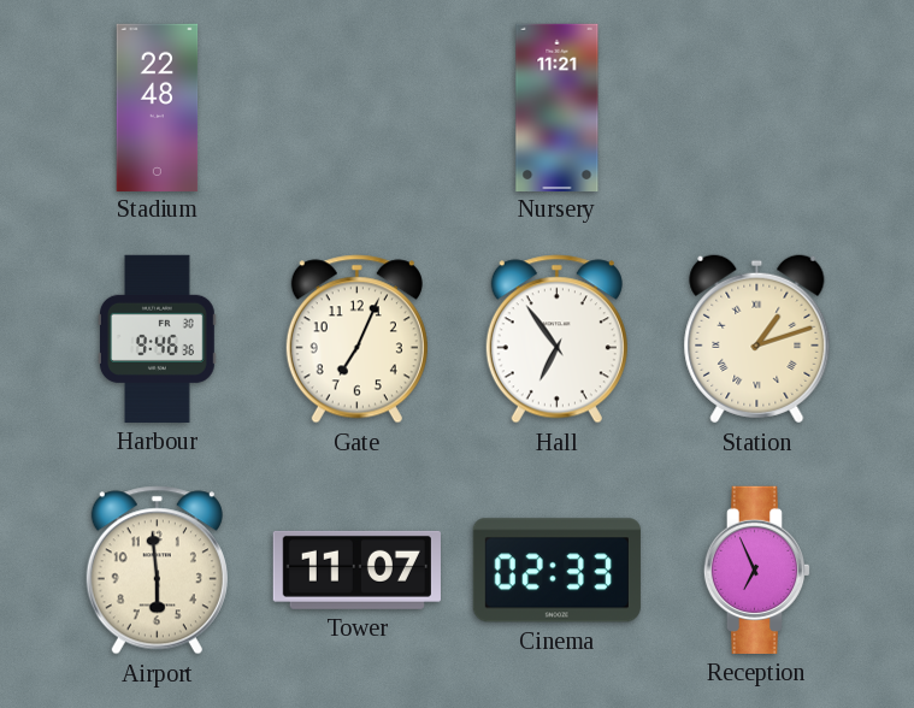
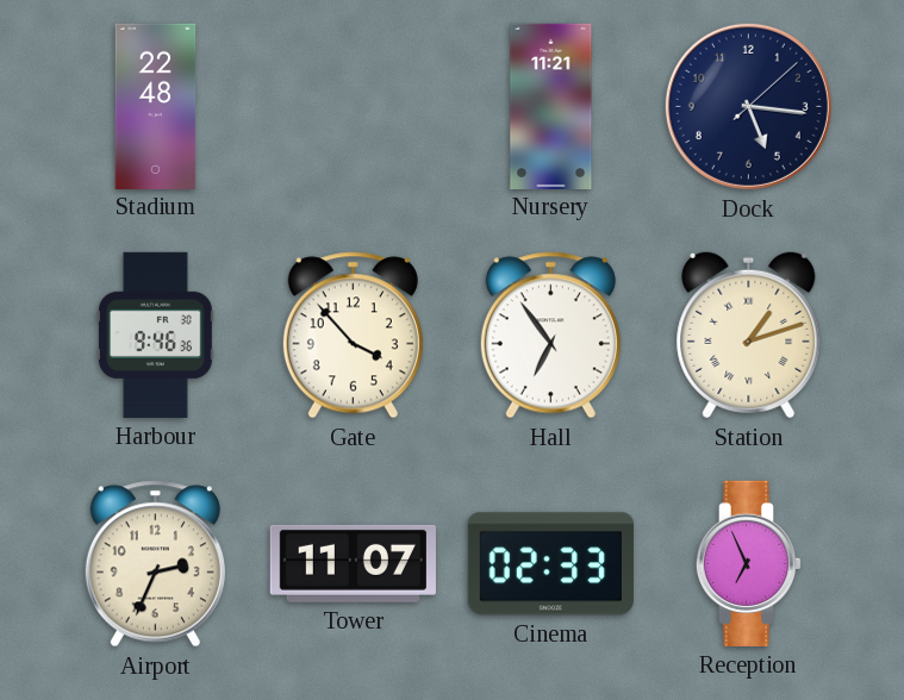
Dock: none -> 5:16 (748, 106)
Gate: 7:04 -> 3:53 (353, 336)
Airport: 5:59 -> 2:34 (155, 564)
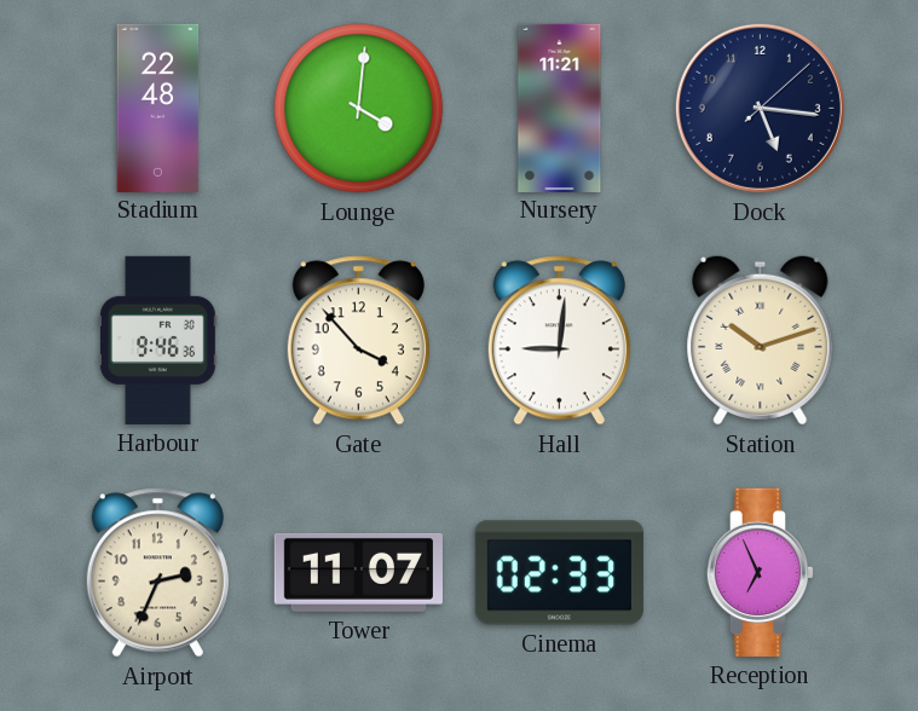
Lounge: none -> 4:01 (359, 109)
Hall: 6:54 -> 9:01 (559, 341)
Station: 1:12 -> 10:12 (761, 341)
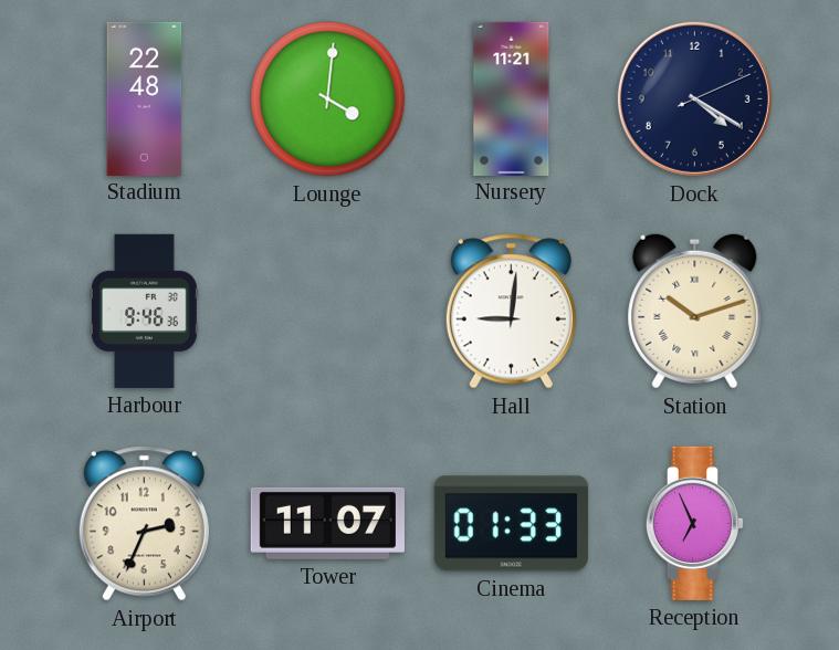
Dock: 5:16 -> 4:20 (694, 98)
Gate: 3:53 -> none (358, 341)
Cinema: 02:33 -> 01:33 (511, 524)
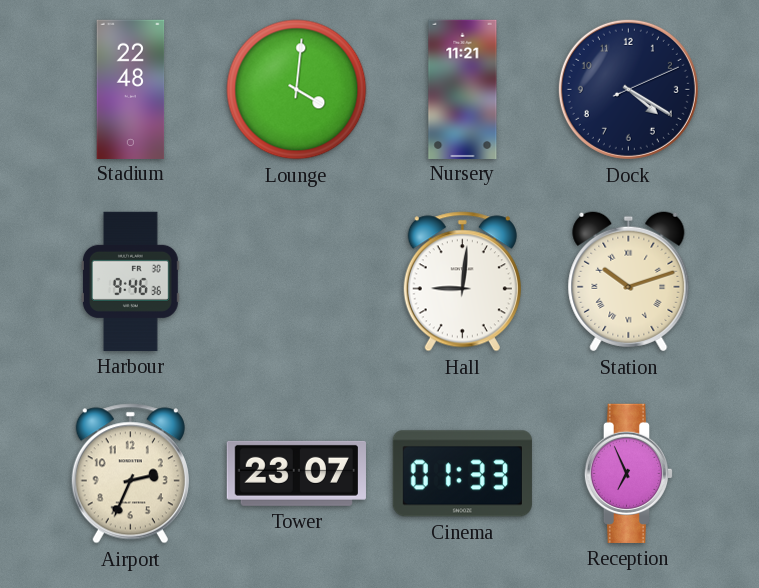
Tower: 11:07 -> 23:07 (296, 473)
